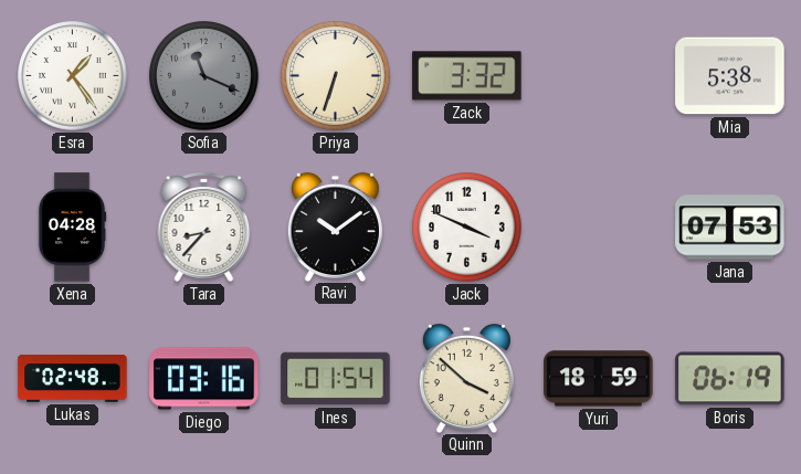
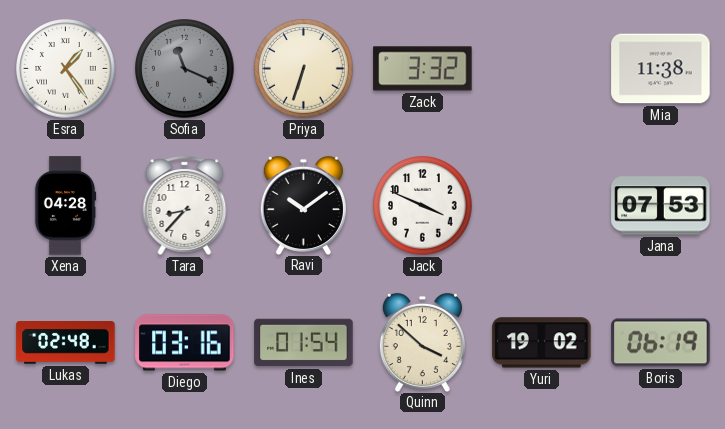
Mia: 5:38 -> 11:38 (661, 69)
Yuri: 18:59 -> 19:02 (542, 343)
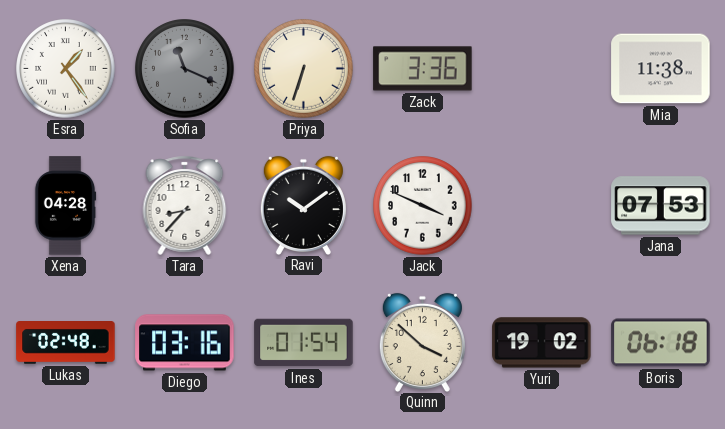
Zack: 3:32 -> 3:36 (423, 69)
Boris: 06:19 -> 06:18 (661, 343)
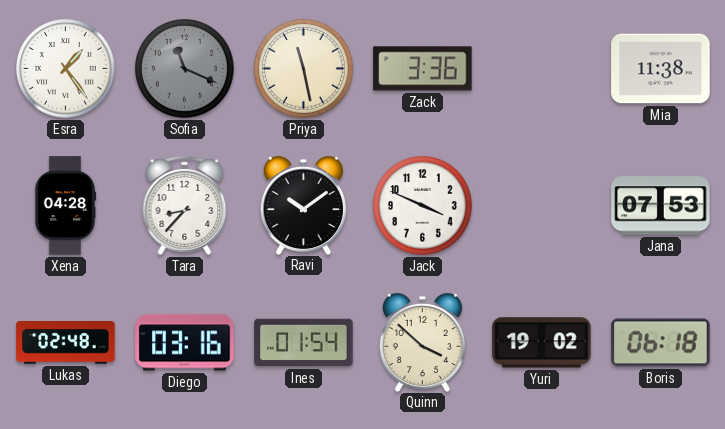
Priya: 6:33 -> 11:28 (304, 69)
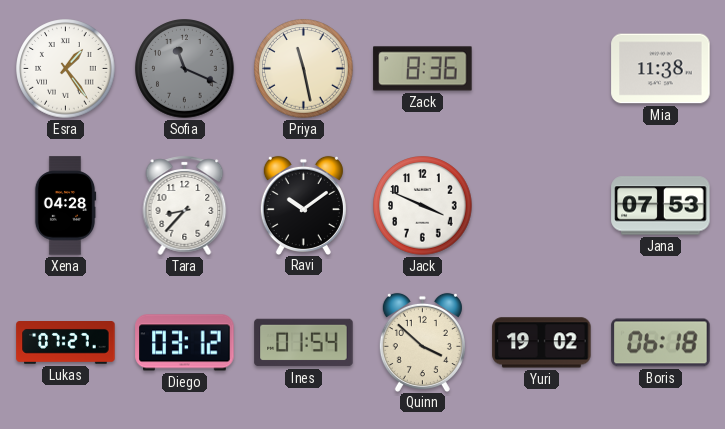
Zack: 3:36 -> 8:36 (423, 69)
Lukas: 02:48 -> 07:27 (66, 343)
Diego: 03:16 -> 03:12 (185, 343)
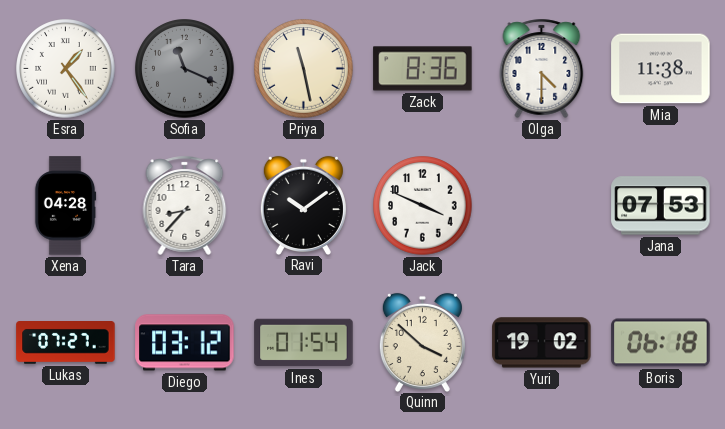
Olga: none -> 4:30 (542, 68)
